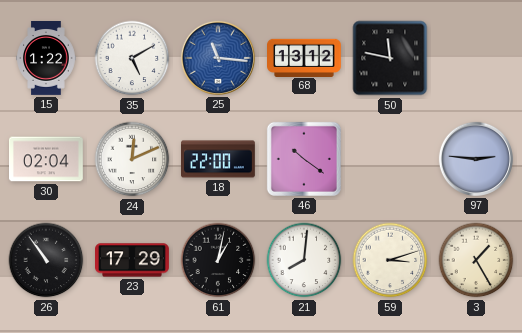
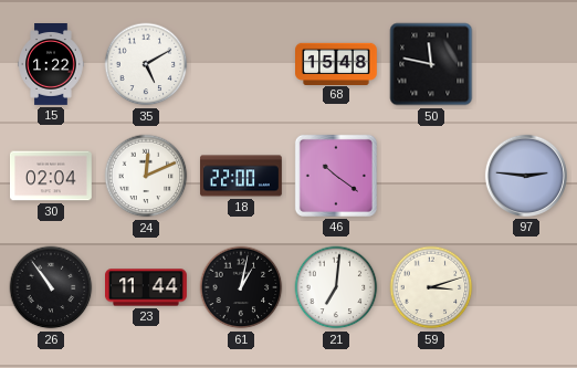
25: 11:16 -> none (218, 58)
68: 13:12 -> 15:48 (337, 63)
23: 17:29 -> 11:44 (147, 287)
21: 8:01 -> 7:01 (336, 287)
3: 1:25 -> none (476, 260)
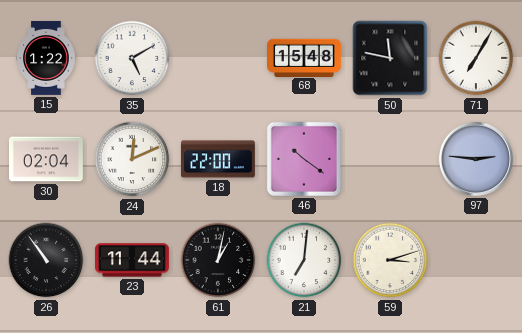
71: none -> 7:05 (476, 58)
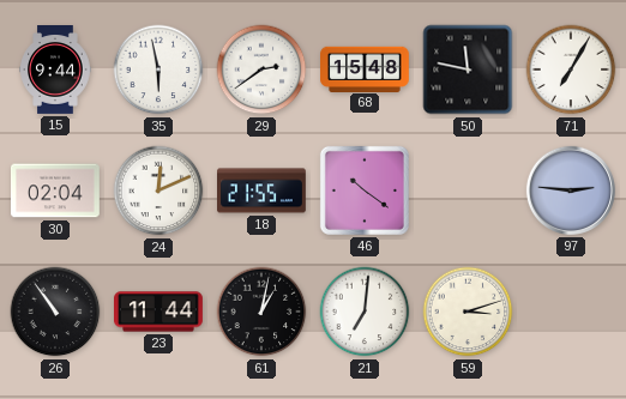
15: 1:22 -> 9:44 (55, 71)
35: 5:10 -> 5:58 (158, 69)
29: none -> 2:39 (261, 69)
18: 22:00 -> 21:55 (263, 191)
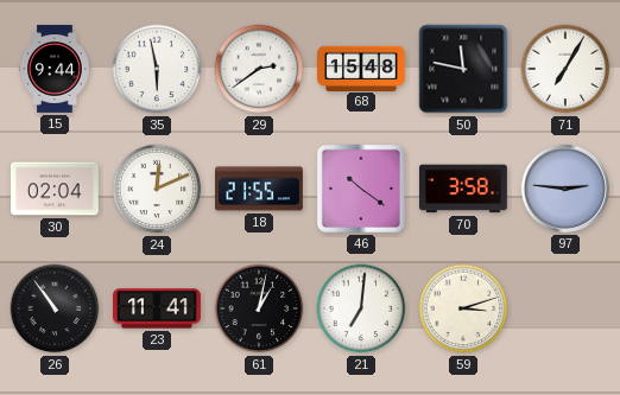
70: none -> 3:58 (463, 189)
23: 11:44 -> 11:41 (158, 308)
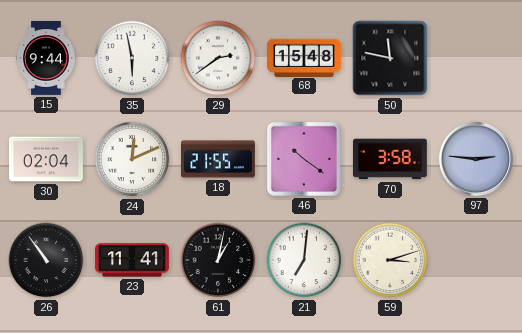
71: 7:05 -> none (565, 69)
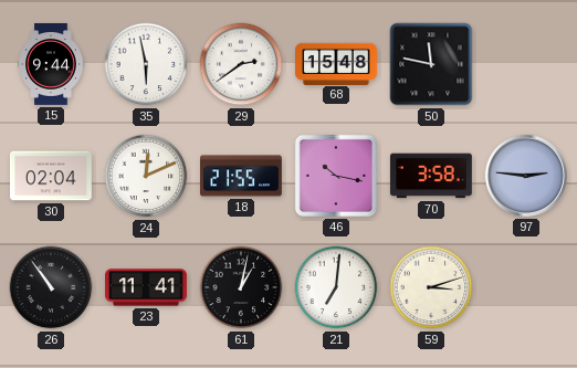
46: 10:21 -> 10:17 (336, 176)
